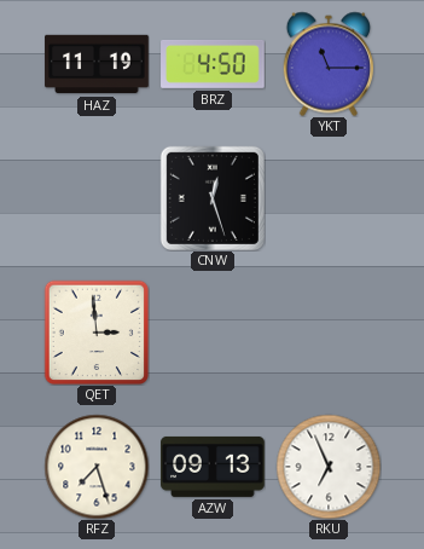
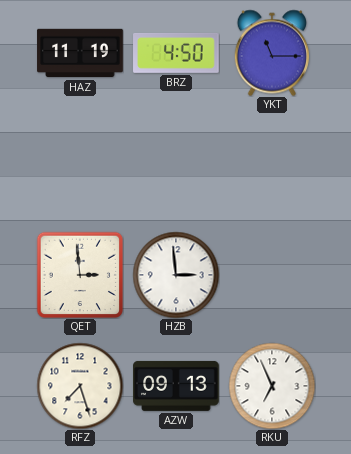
CNW: 12:27 -> none (213, 198)
HZB: none -> 2:59 (176, 275)
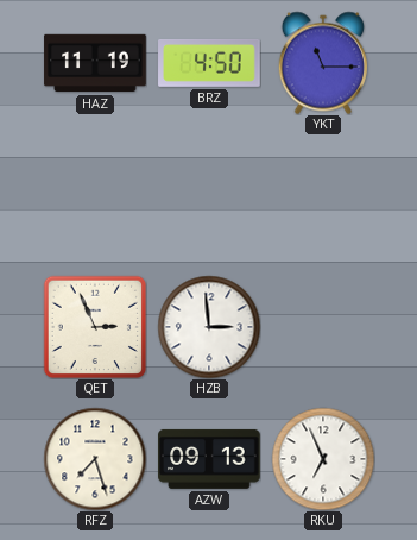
QET: 2:59 -> 2:56 (95, 327)
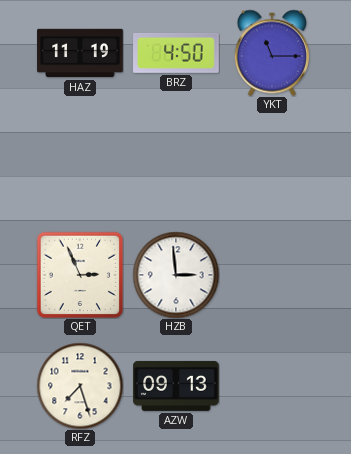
RKU: 6:56 -> none (323, 459)
